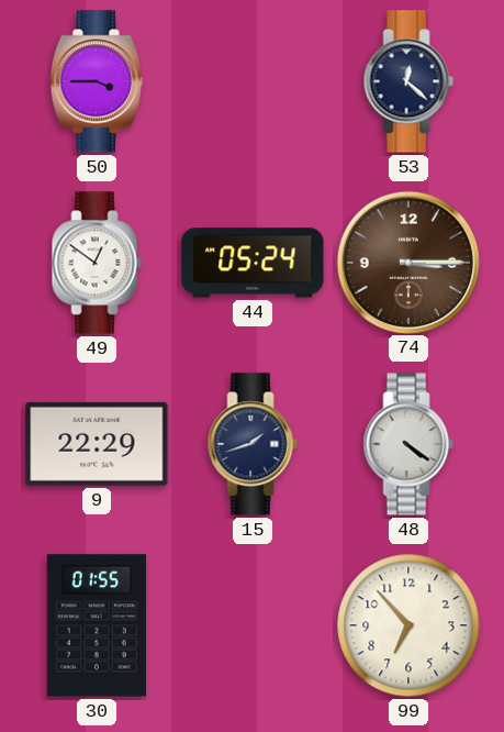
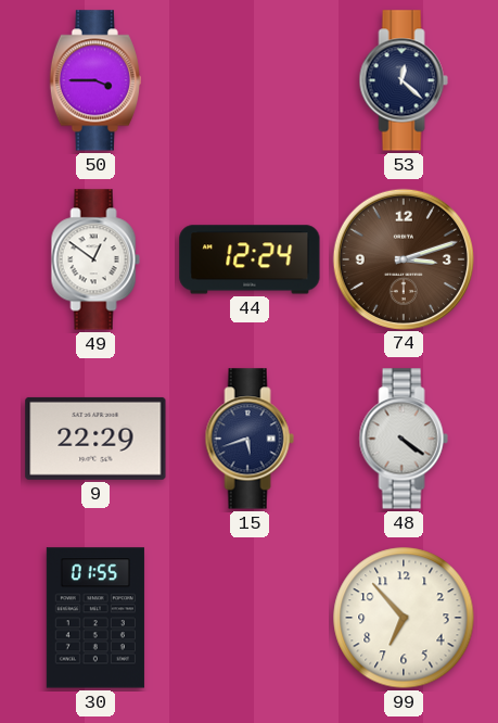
44: 05:24 -> 12:24 (250, 259)
74: 3:15 -> 3:12 (403, 258)
15: 1:42 -> 5:42 (250, 439)
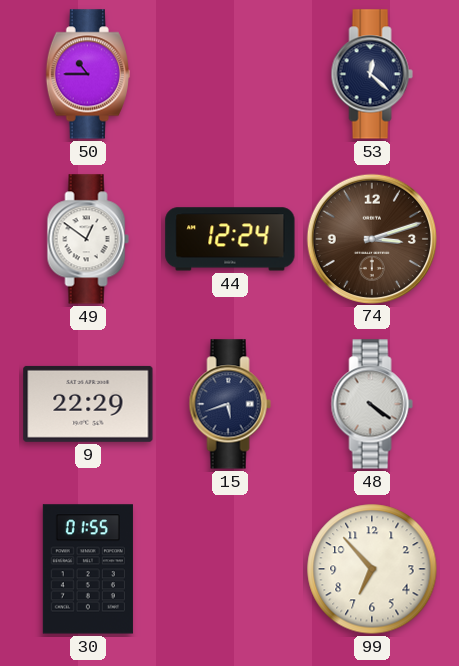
50: 3:45 -> 10:45 (88, 74)
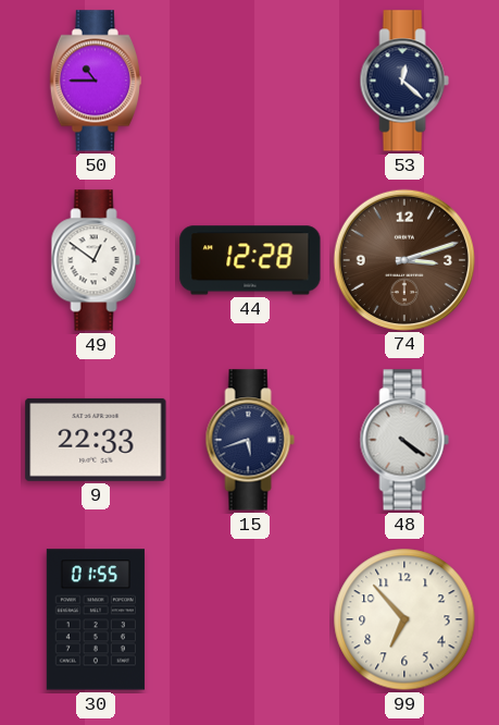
44: 12:24 -> 12:28 (250, 260)
9: 22:29 -> 22:33 (96, 440)
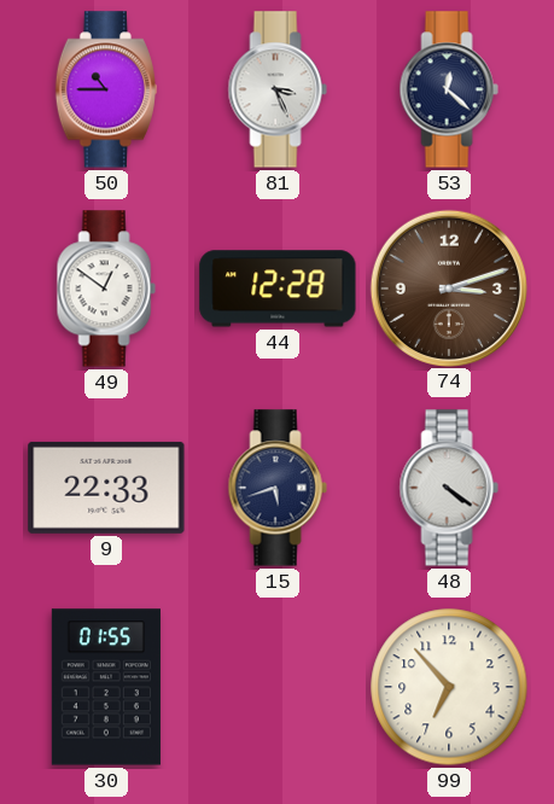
81: none -> 3:26 (278, 89)
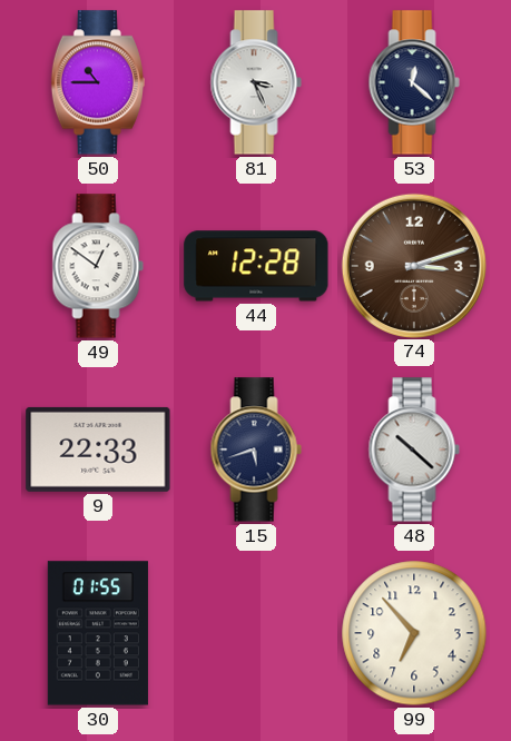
48: 4:21 -> 10:22 (414, 449)
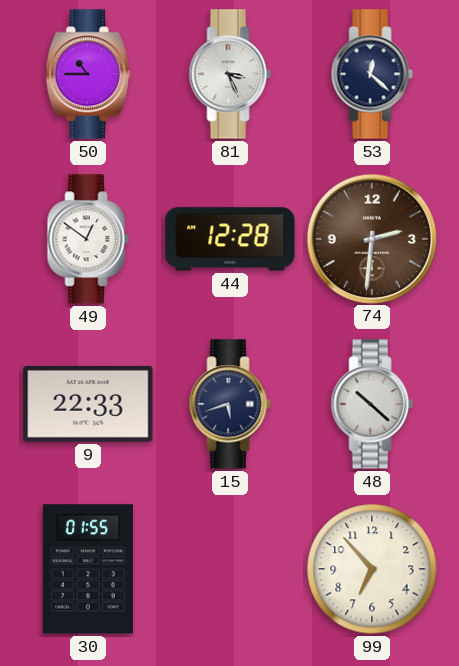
74: 3:12 -> 2:31 (371, 238)
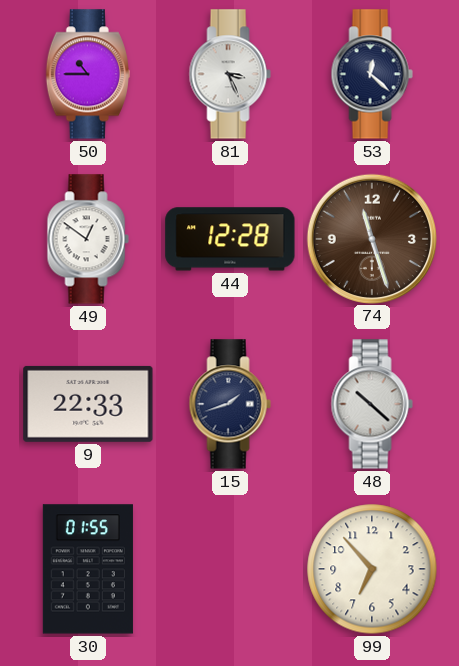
74: 2:31 -> 11:27 (371, 238)
15: 5:42 -> 1:42 (230, 404)
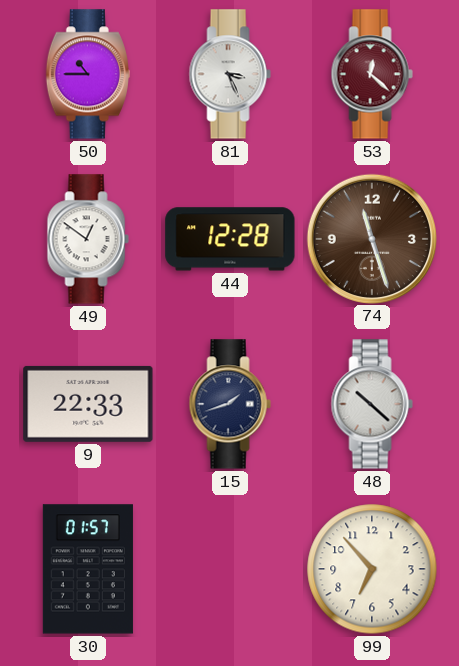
53 dial: navy -> burgundy (372, 74)
30: 01:55 -> 01:57 (88, 569)
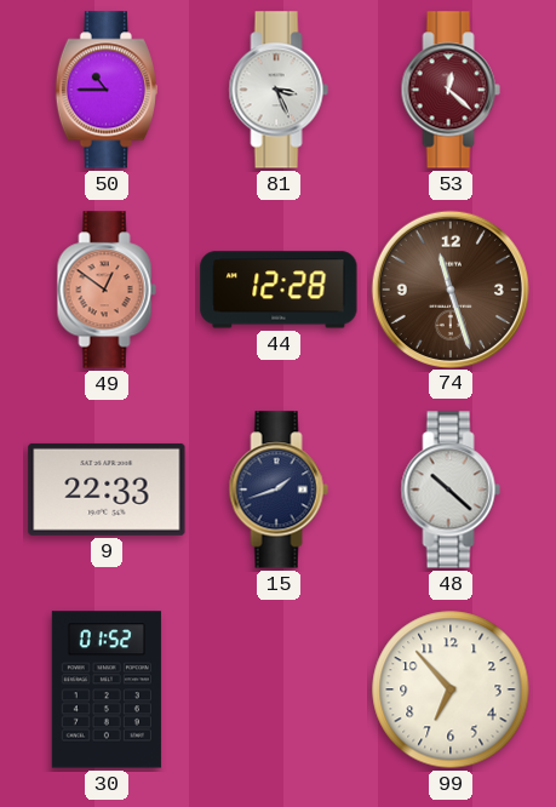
49 dial: white -> salmon (107, 290)
30: 01:57 -> 01:52 (107, 689)
